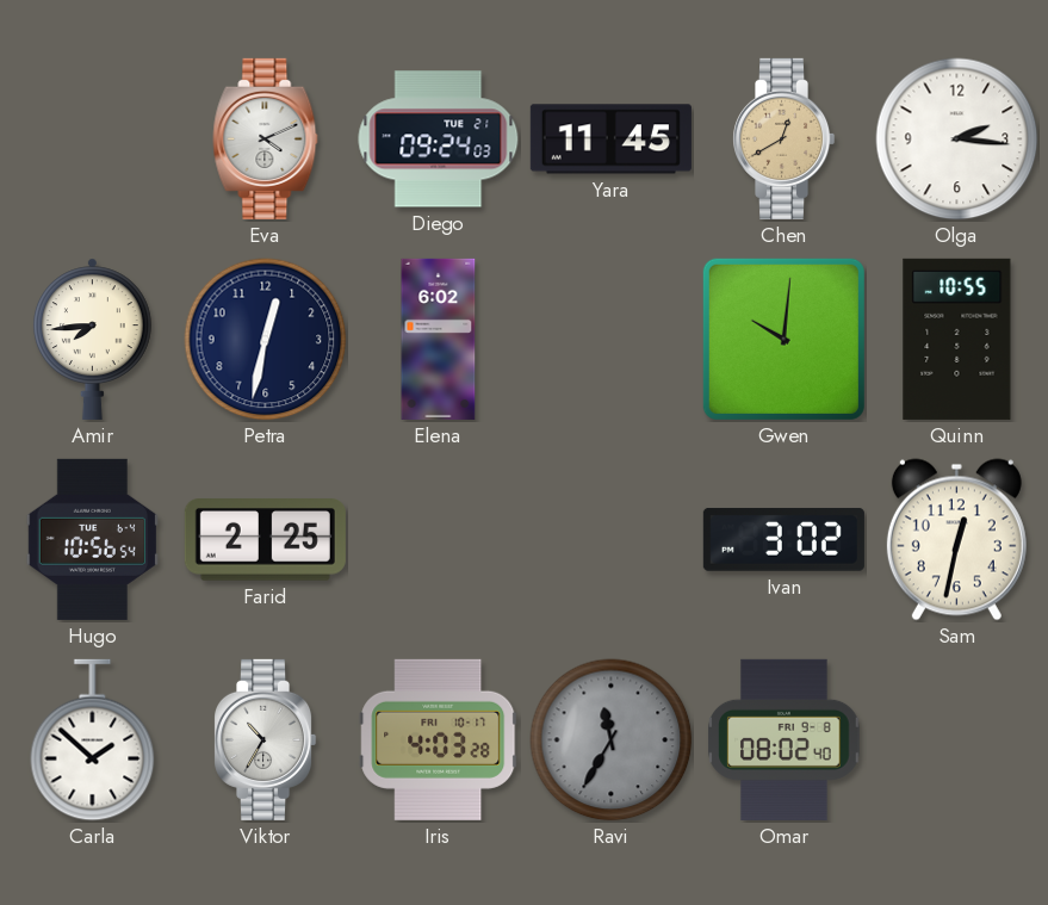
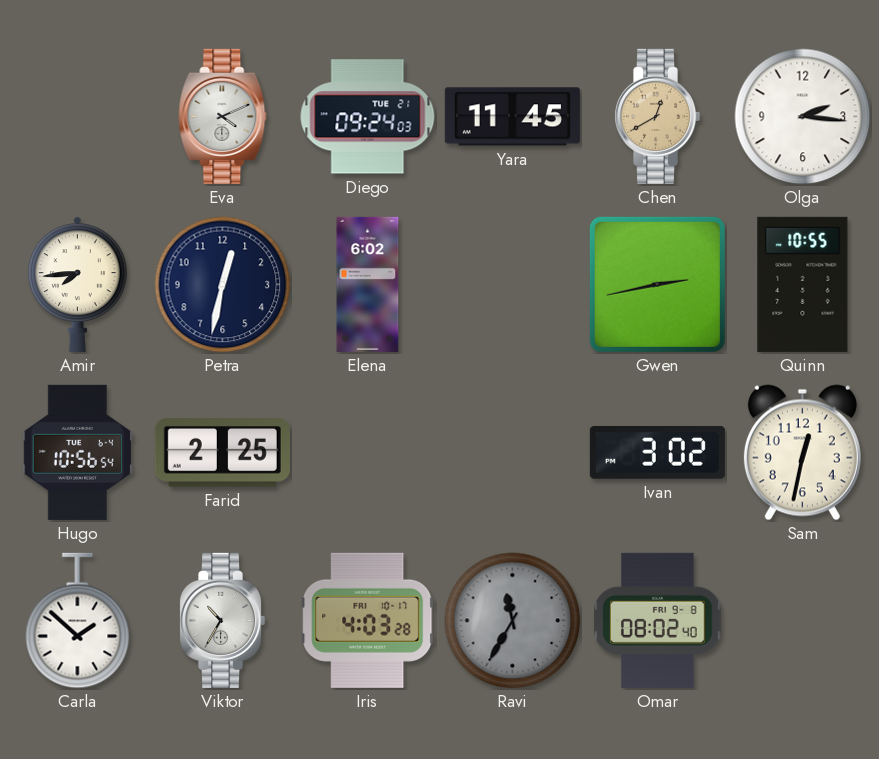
Gwen: 10:01 -> 2:43 (657, 284)
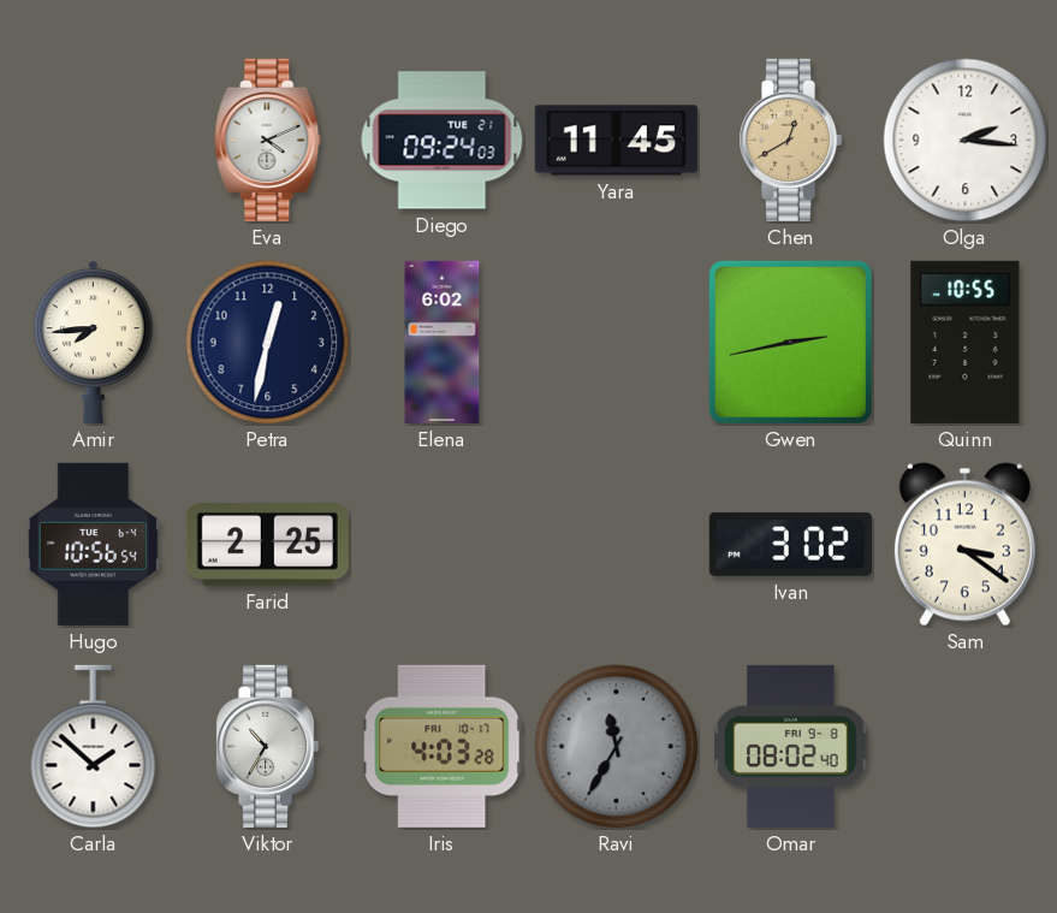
Sam: 12:32 -> 3:21 (964, 545)
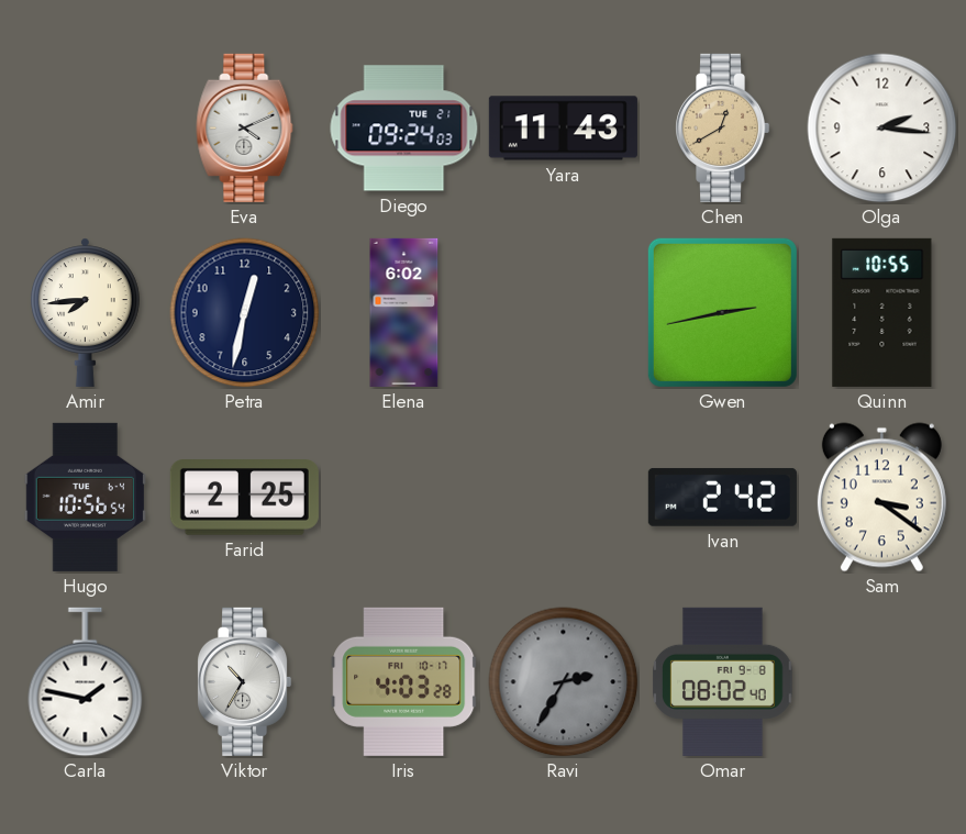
Yara: 11:45 -> 11:43 (563, 129)
Ivan: 3:02 -> 2:42 (722, 498)
Carla: 1:52 -> 1:47 (86, 682)
Ravi: 11:35 -> 2:35 (564, 682)
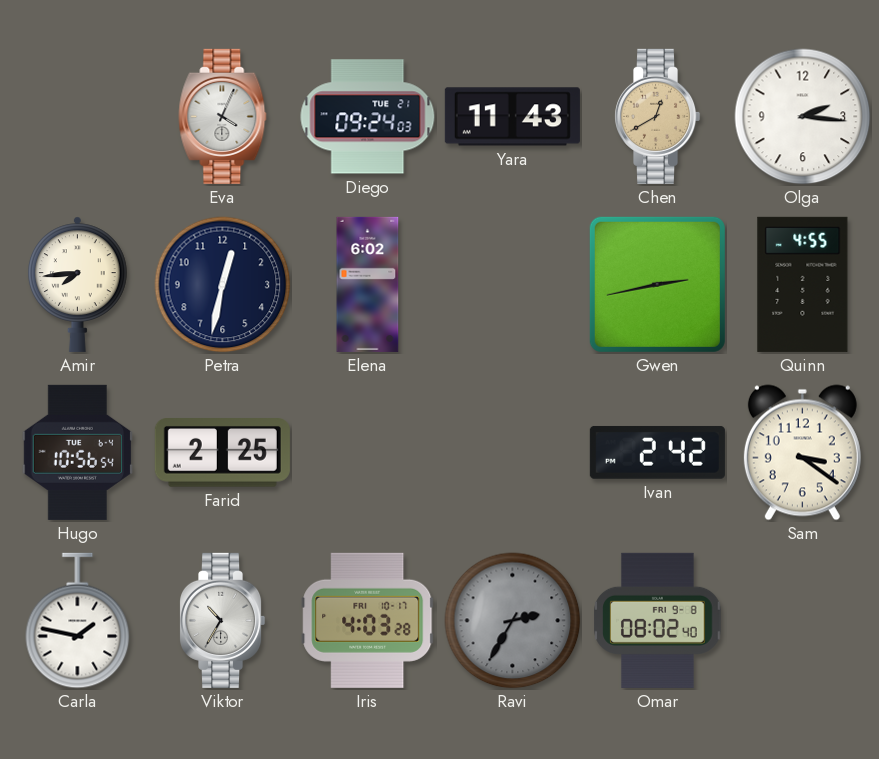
Eva: 4:11 -> 4:04 (223, 116)
Quinn: 10:55 -> 4:55 (803, 284)
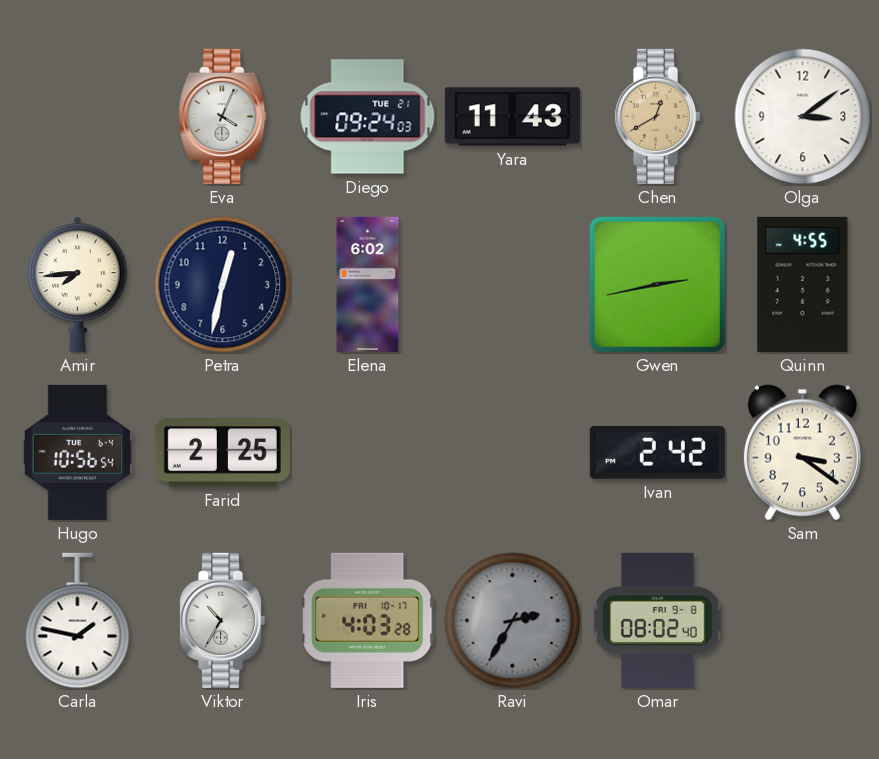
Olga: 2:16 -> 3:09 (803, 117)
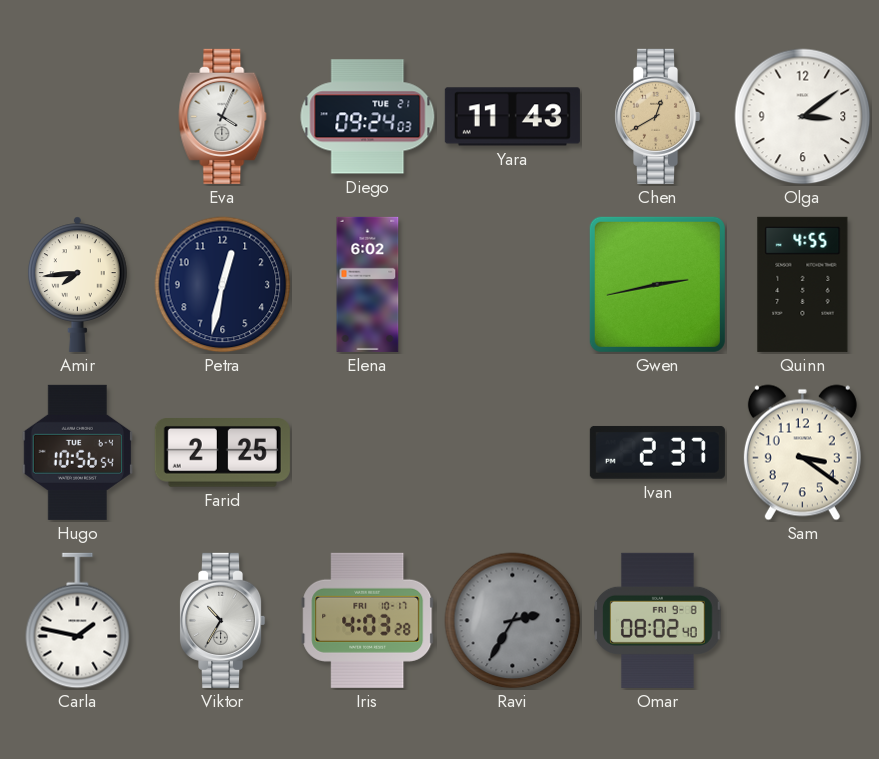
Ivan: 2:42 -> 2:37 (657, 453)
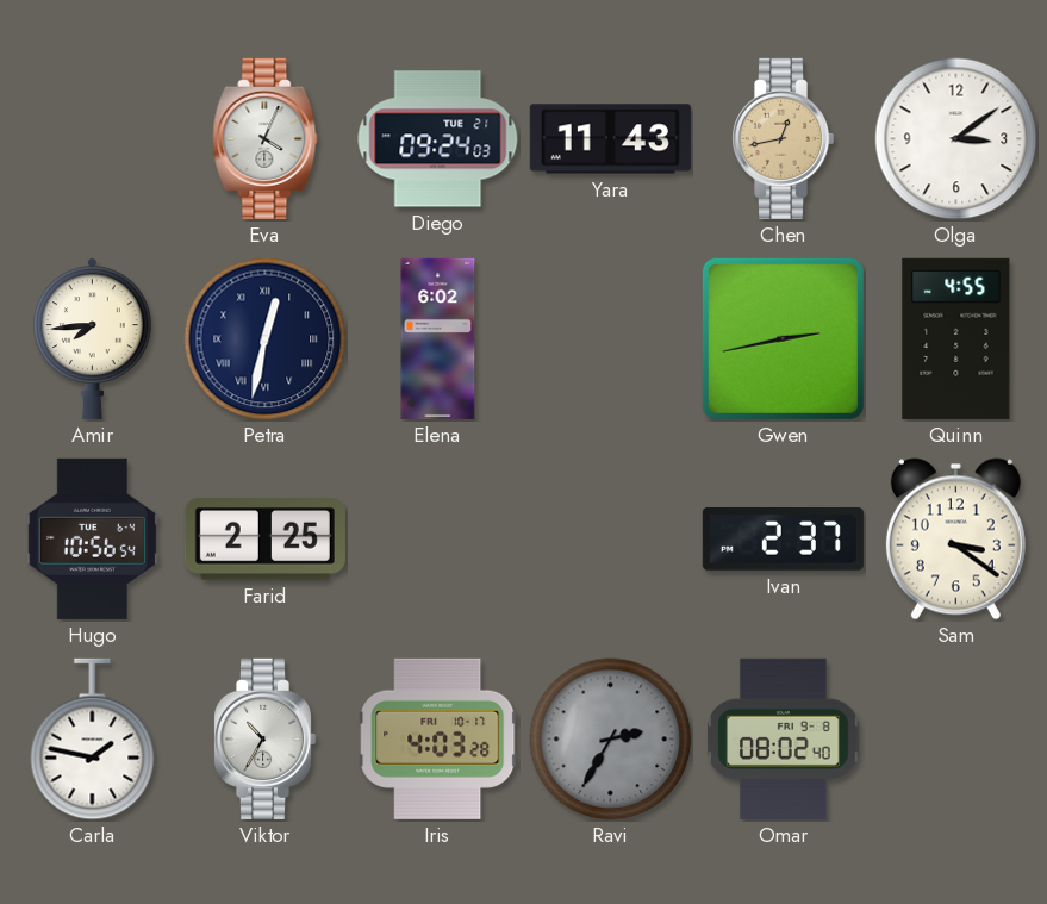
Chen: 12:40 -> 12:43 (784, 138)
Petra numerals: Arabic -> Roman (266, 339)
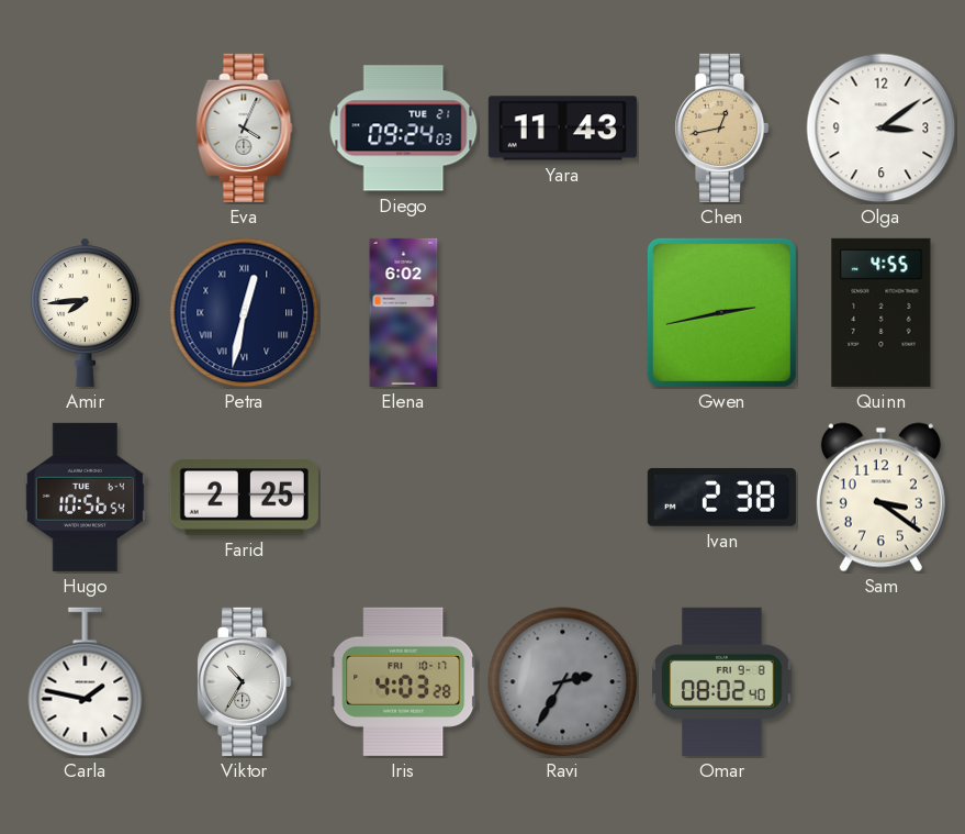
Ivan: 2:37 -> 2:38 (721, 498)
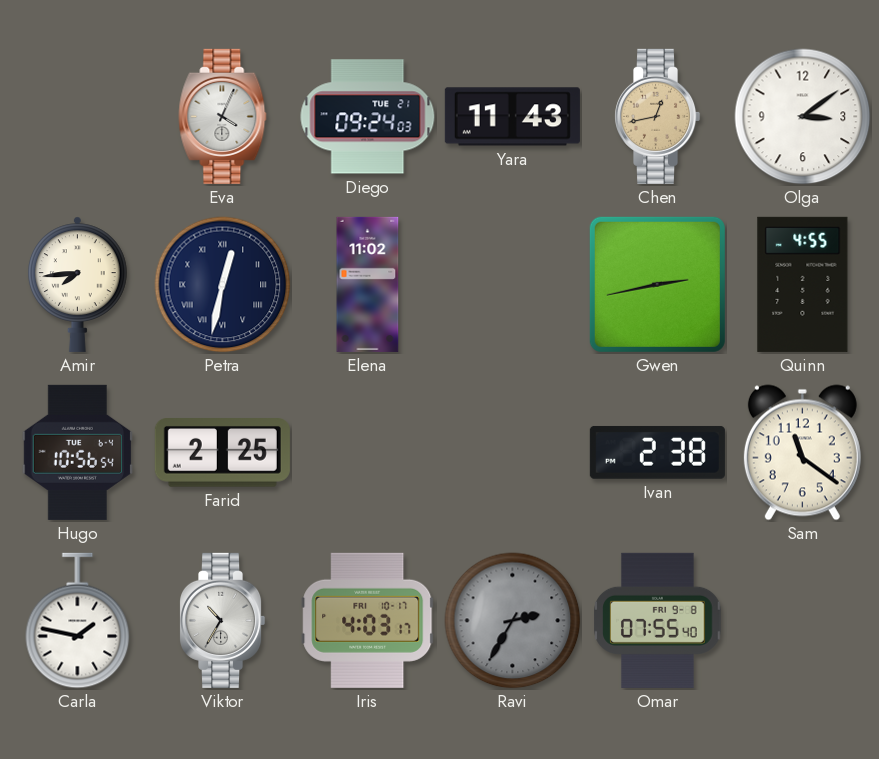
Elena: 6:02 -> 11:02 (368, 284)
Sam: 3:21 -> 11:21 (802, 453)
Iris: 4:03:28 -> 4:03:17 (368, 620)
Omar: 08:02 -> 07:55 (658, 620)
